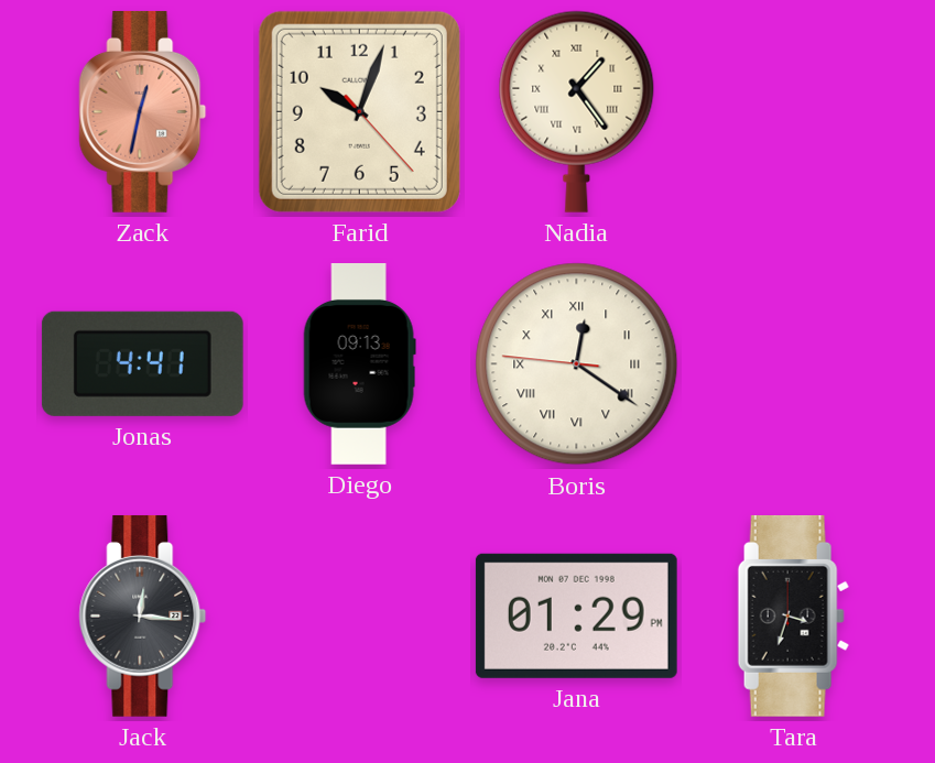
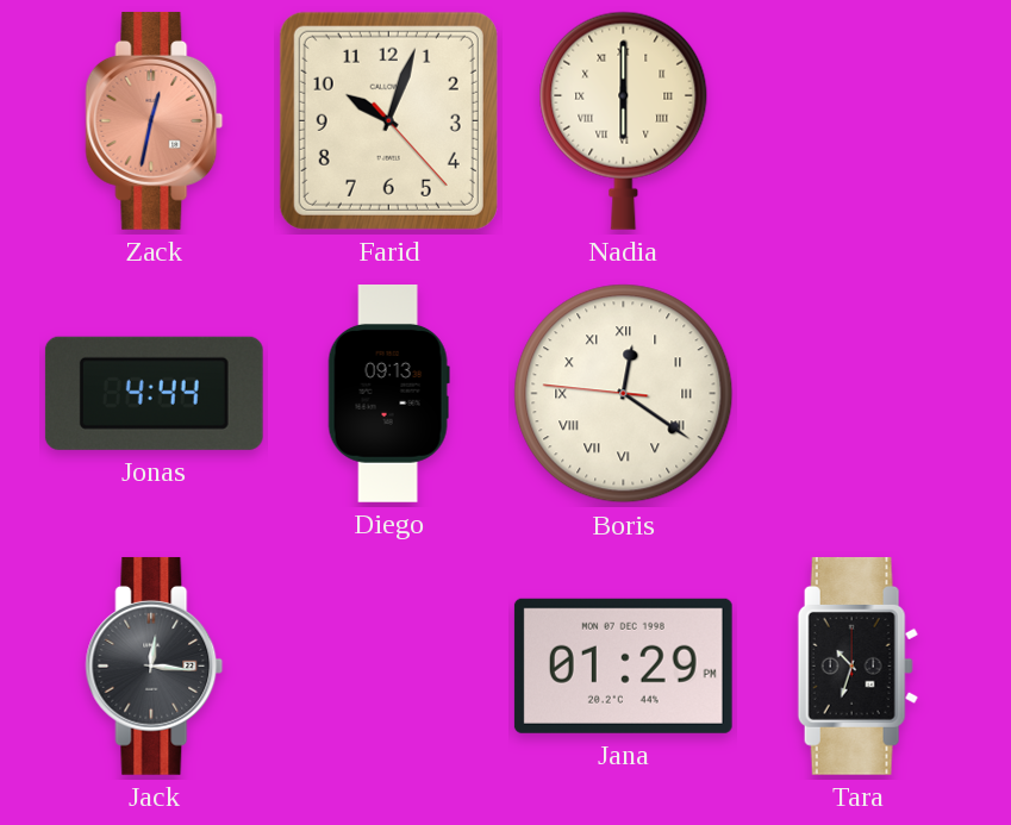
Nadia: 1:24 -> 6:00 (624, 120)
Jonas: 4:41 -> 4:44 (154, 393)
Tara: 3:33 -> 10:33 (857, 665)
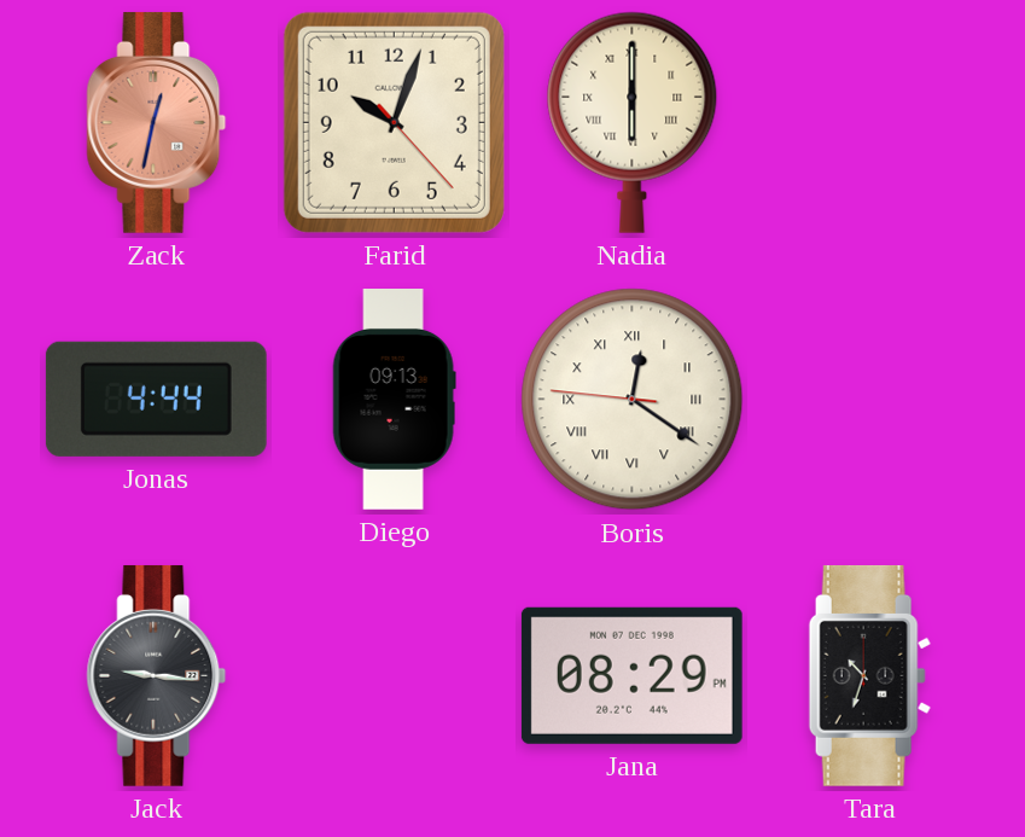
Jack: 12:16 -> 9:16 (157, 675)
Jana: 01:29 -> 08:29 (631, 675)
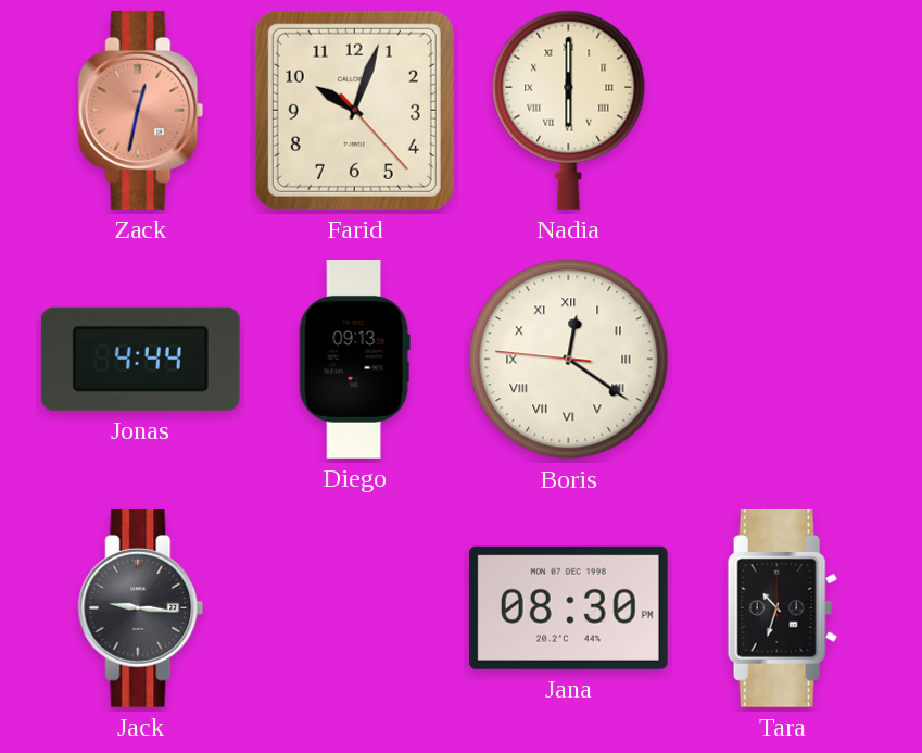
Jana: 08:29 -> 08:30 (568, 607)
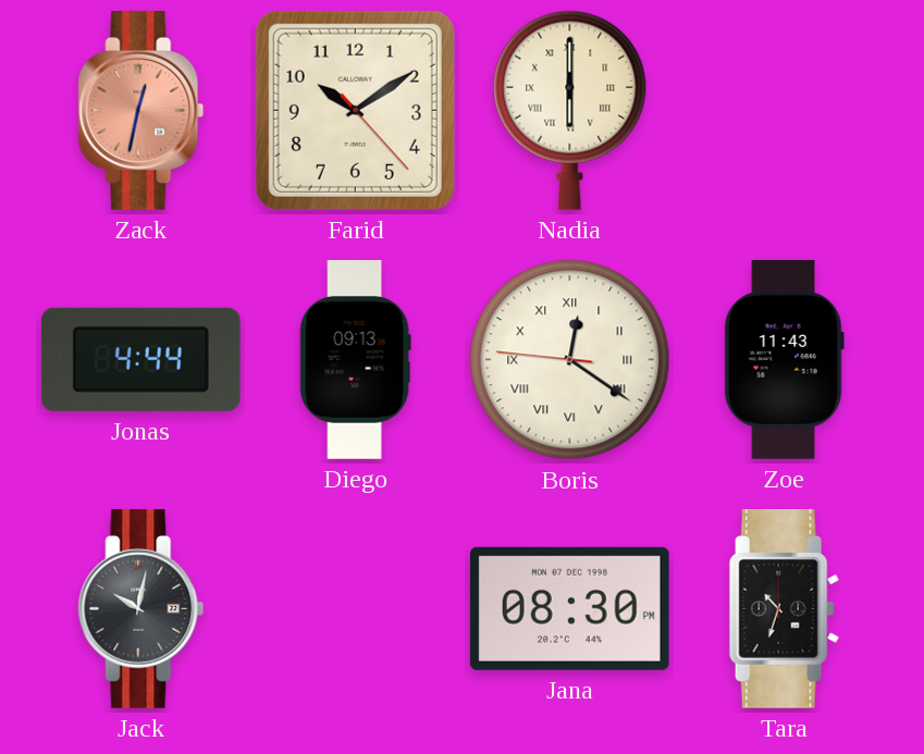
Farid: 10:03 -> 10:09 (355, 110)
Zoe: none -> 11:43 (784, 359)
Jack: 9:16 -> 10:02 (141, 608)
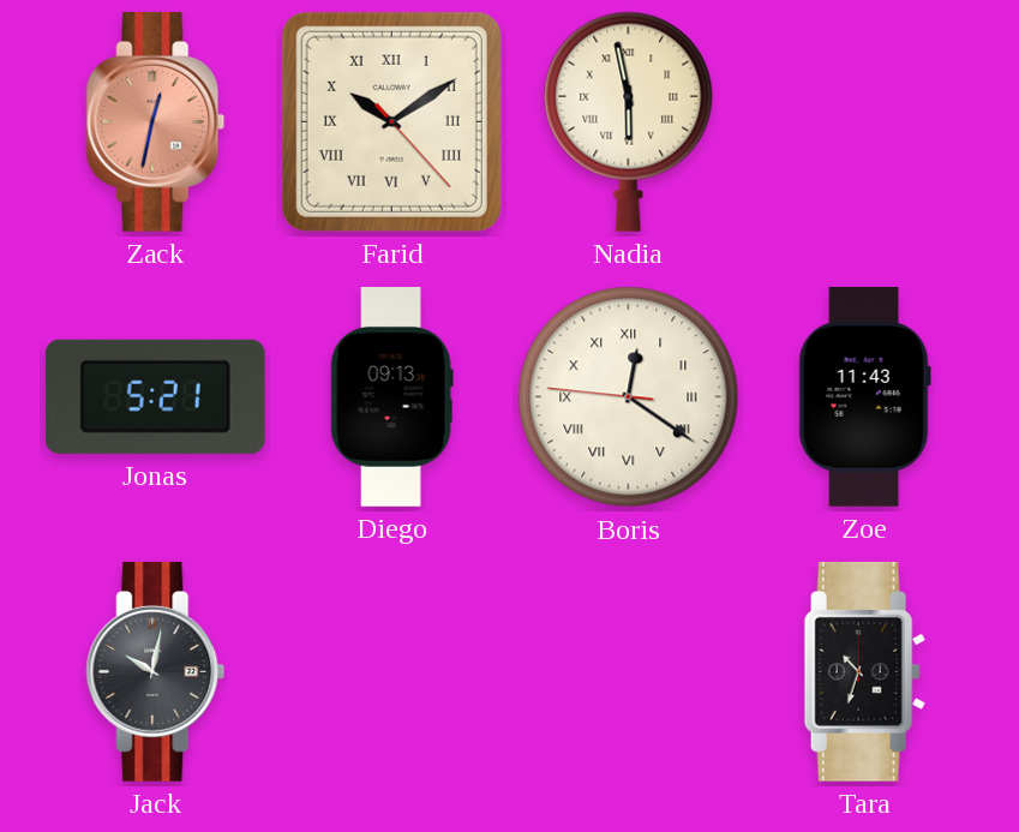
Farid numerals: Arabic -> Roman (391, 121)
Nadia: 6:00 -> 5:58 (629, 121)
Jonas: 4:44 -> 5:21 (155, 396)
Jana: 08:30 -> none (569, 608)
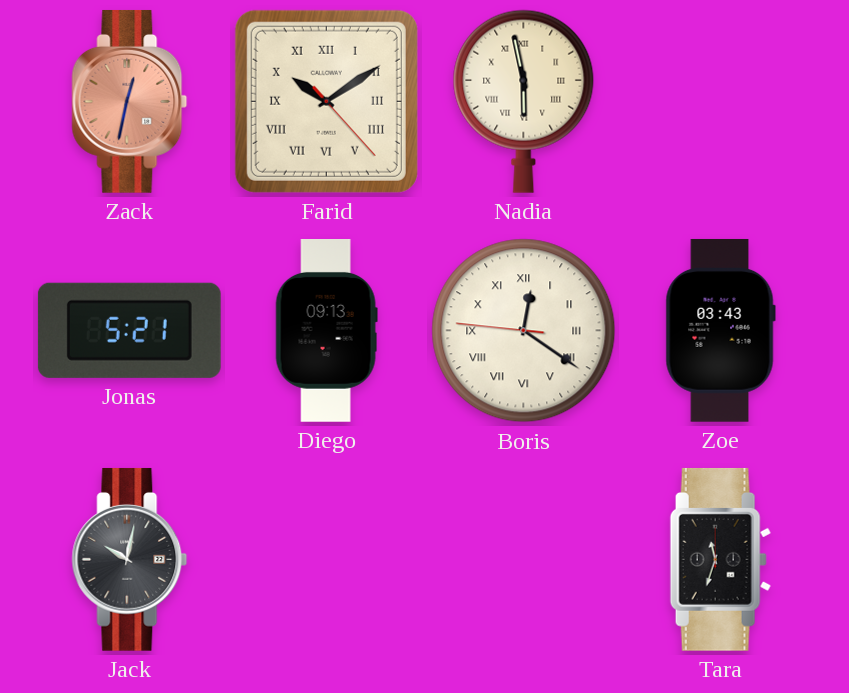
Zoe: 11:43 -> 03:43 (720, 330)
Tara: 10:33 -> 11:33 (720, 559)
